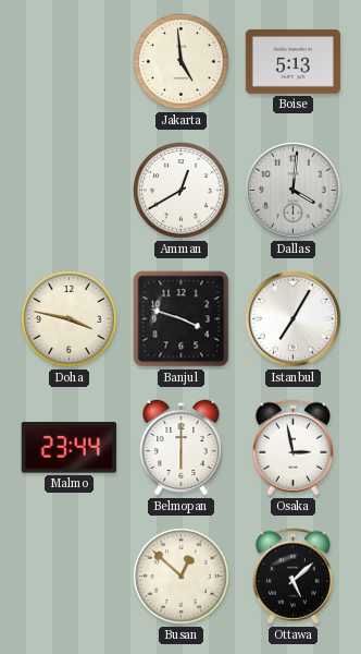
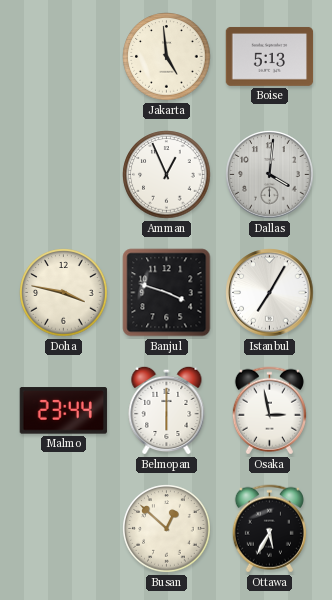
Amman: 12:40 -> 12:56 (167, 175)
Ottawa: 5:08 -> 5:35 (269, 529)
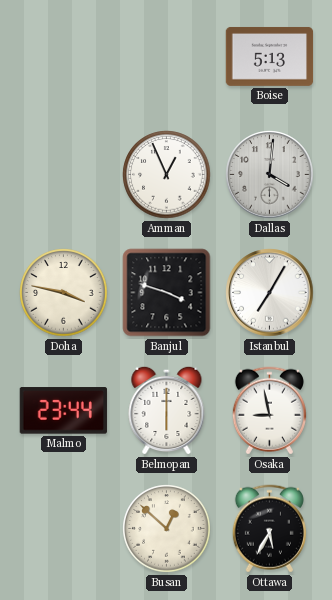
Jakarta: 4:59 -> none (167, 57)
Osaka: 2:58 -> 8:58 (269, 411)
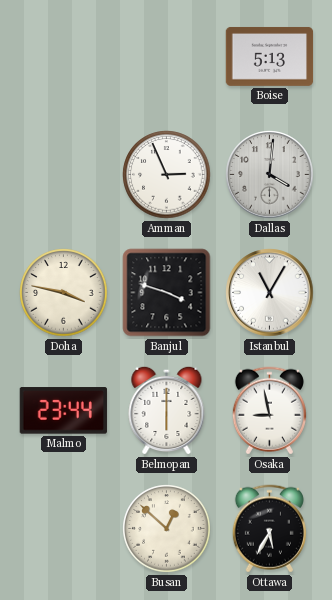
Amman: 12:56 -> 2:56 (167, 175)
Istanbul: 7:05 -> 11:05 (270, 293)
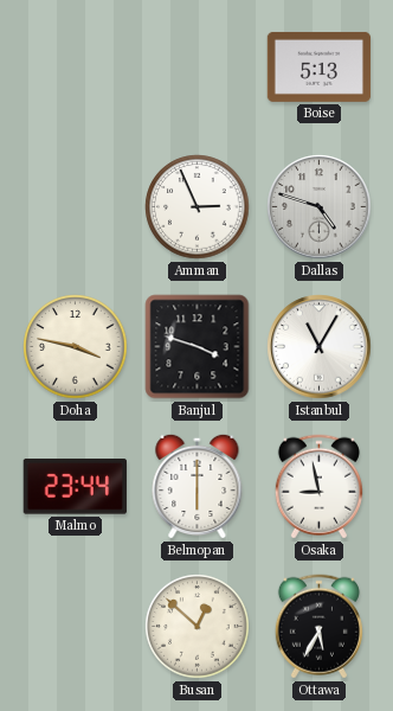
Dallas: 4:01 -> 4:48 (320, 207)
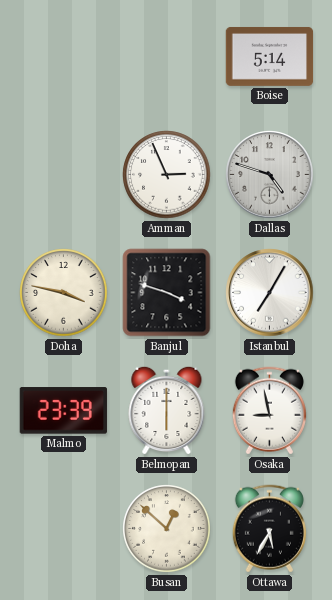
Boise: 5:13 -> 5:14 (270, 56)
Istanbul: 11:05 -> 7:05 (270, 293)
Malmo: 23:44 -> 23:39 (63, 411)
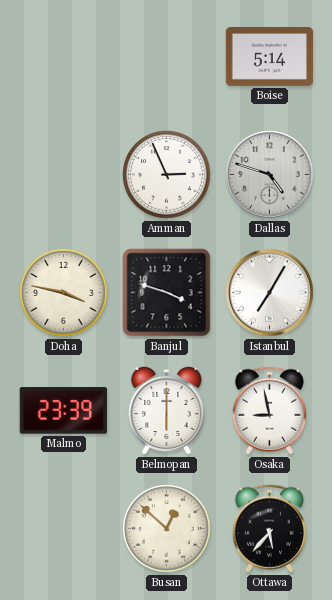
Ottawa: 5:35 -> 5:37 (269, 529)
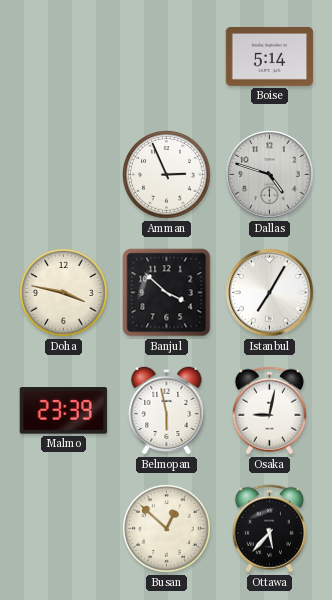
Banjul: 3:48 -> 3:52 (167, 293)
Belmopan: 6:00 -> 5:58 (167, 410)
Osaka: 8:58 -> 9:02 (269, 411)
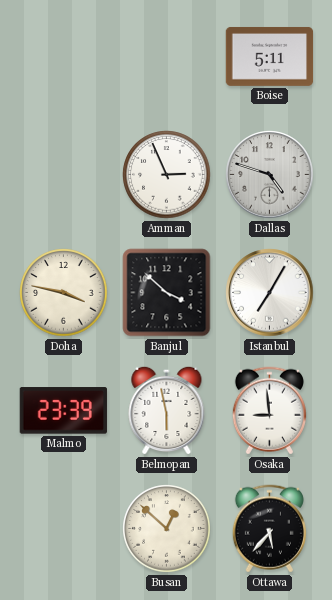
Boise: 5:14 -> 5:11 (270, 56)
Osaka: 9:02 -> 8:59 (269, 411)
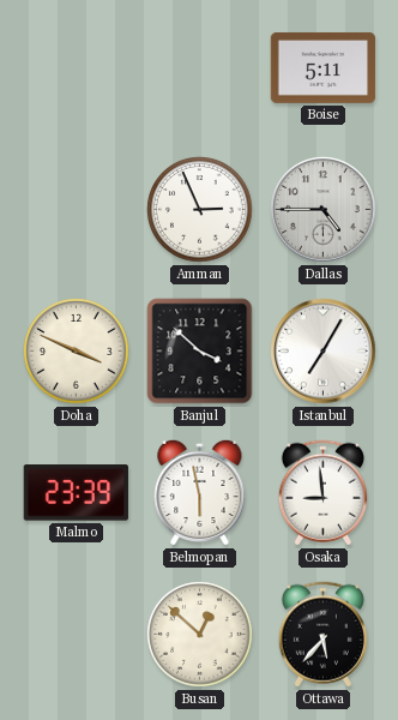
Dallas: 4:48 -> 4:45 (324, 210)
Doha: 3:47 -> 3:49 (77, 352)
